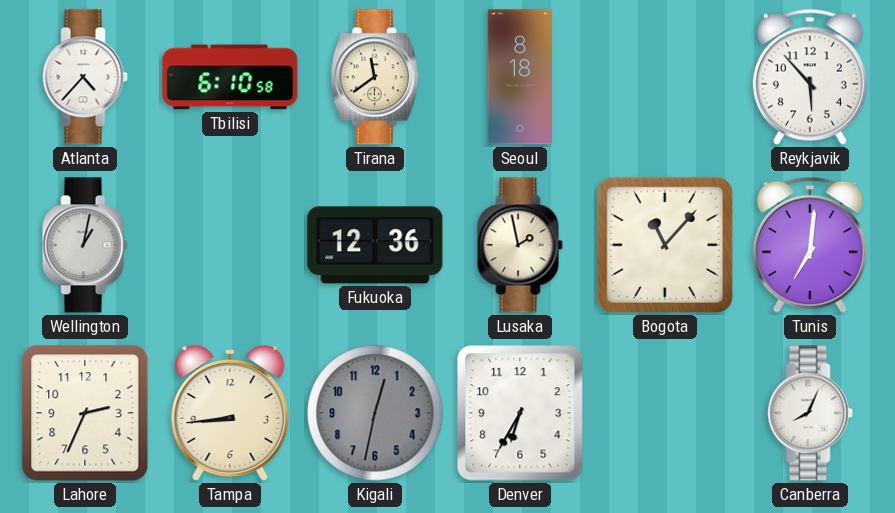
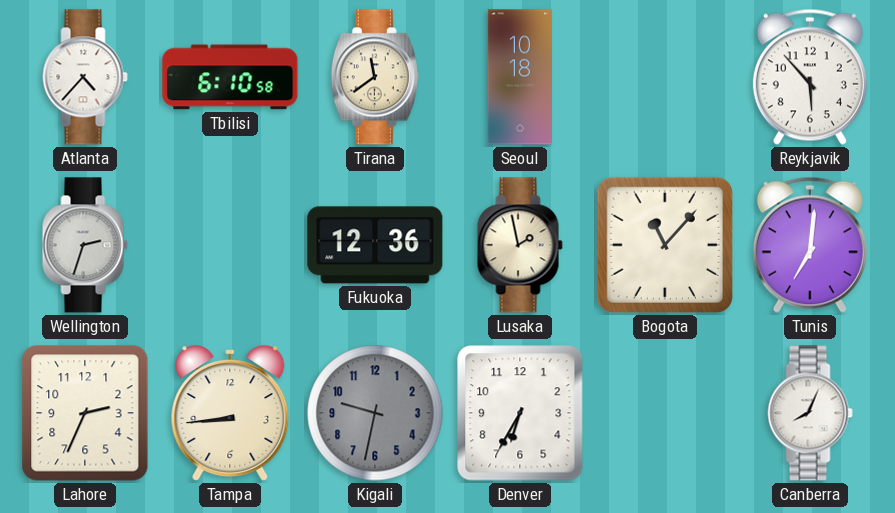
Seoul: 8:18 -> 10:18 (520, 77)
Wellington: 1:02 -> 2:33 (85, 245)
Kigali: 12:32 -> 9:32 (375, 413)
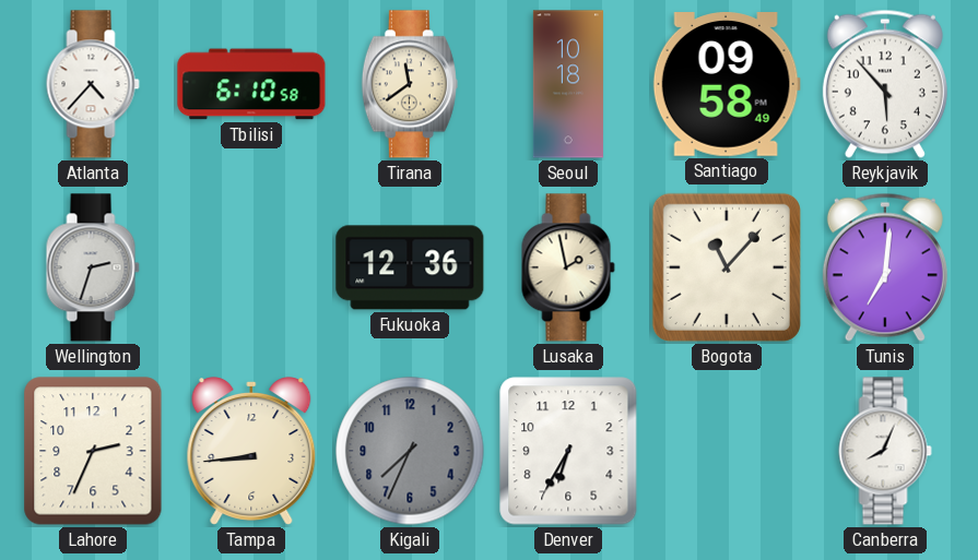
Santiago: none -> 09:58 (727, 84)
Kigali: 9:32 -> 7:34 (410, 451)
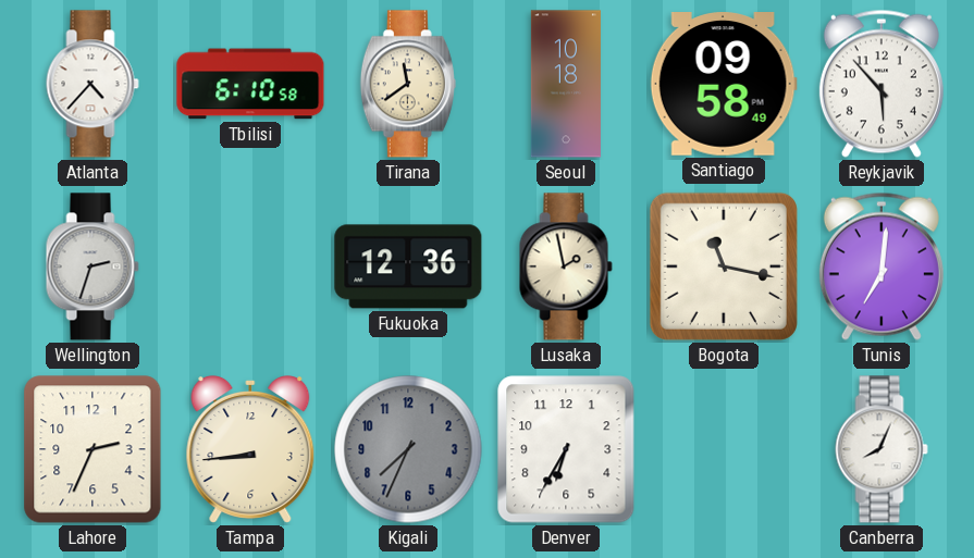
Bogota: 11:07 -> 11:17 (724, 266)
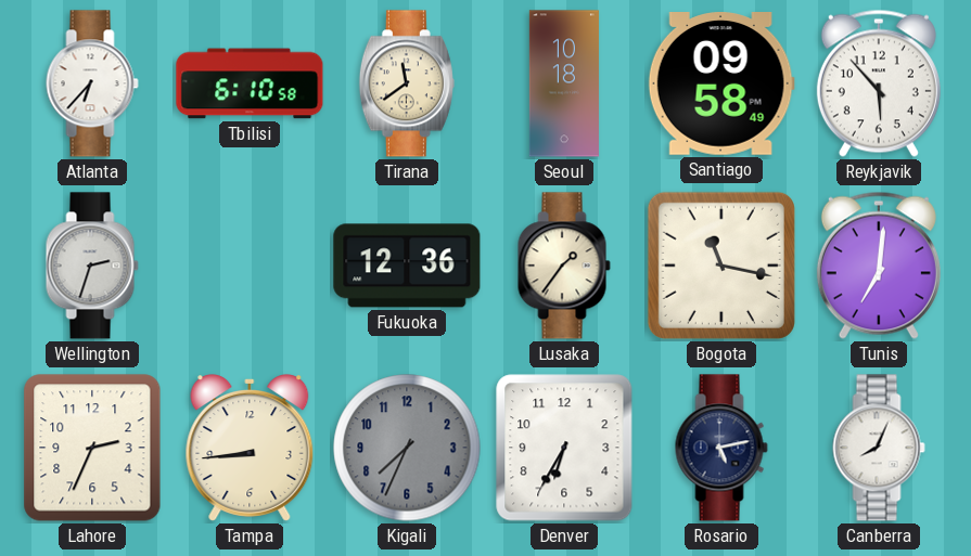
Atlanta: 4:37 -> 6:37 (92, 83)
Lusaka: 1:58 -> 1:36 (564, 266)
Rosario: none -> 5:13 (721, 448)
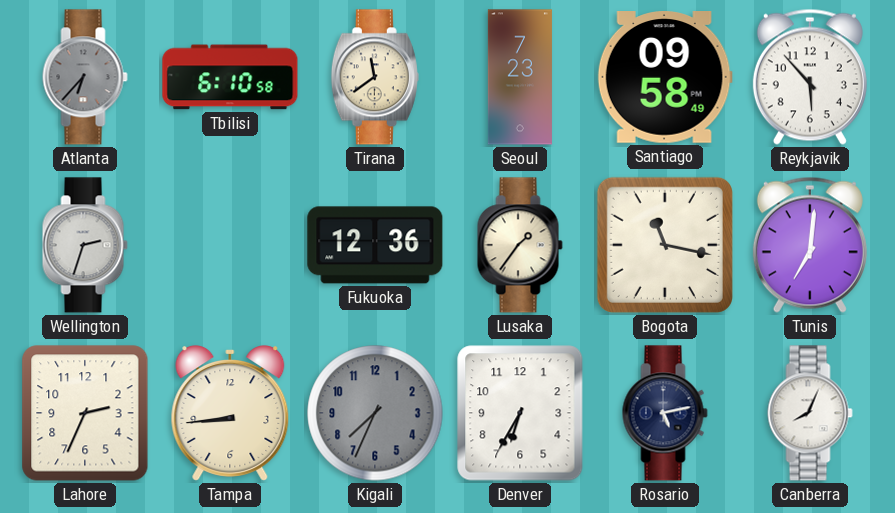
Atlanta dial: white -> grey (85, 77)
Seoul: 10:18 -> 7:23 (520, 77)
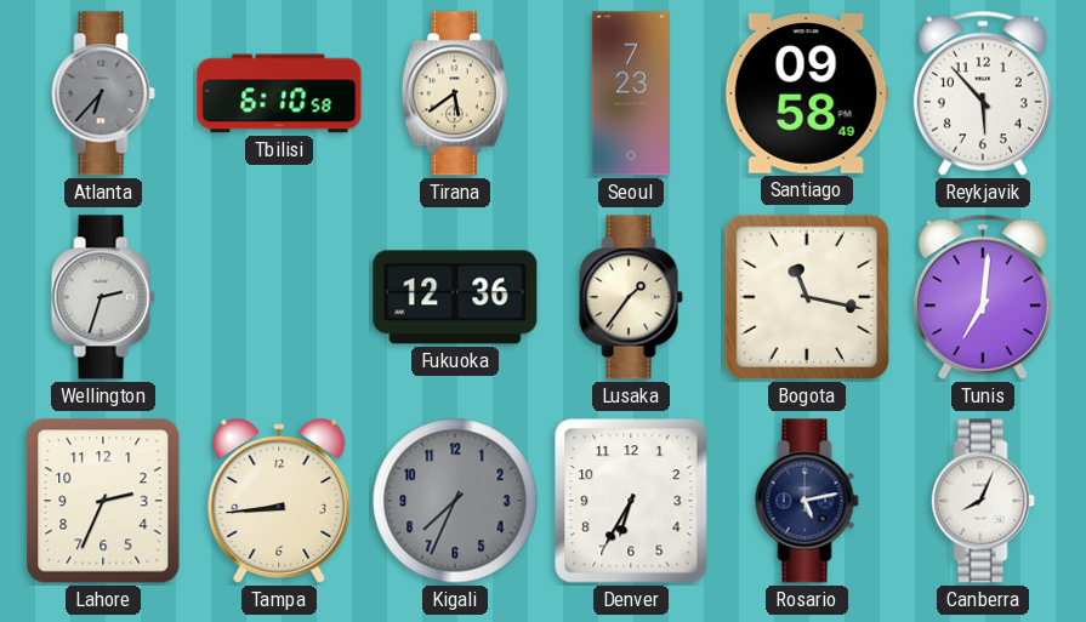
Tirana: 11:39 -> 5:39 (455, 93)
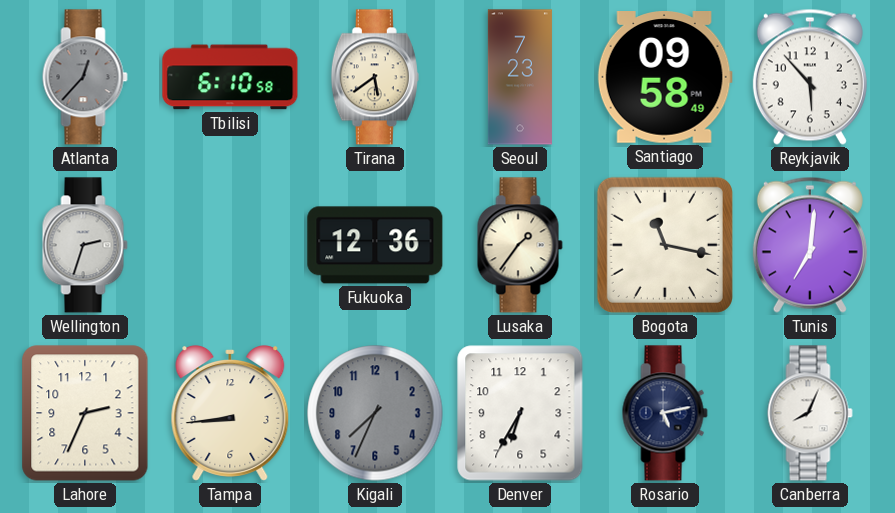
Atlanta: 6:37 -> 12:37 (85, 77)
